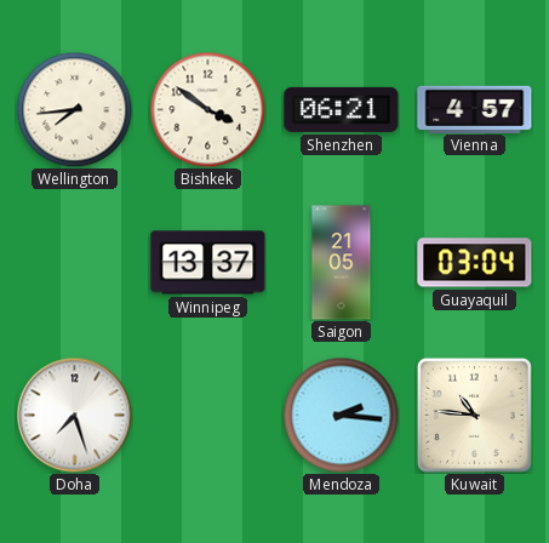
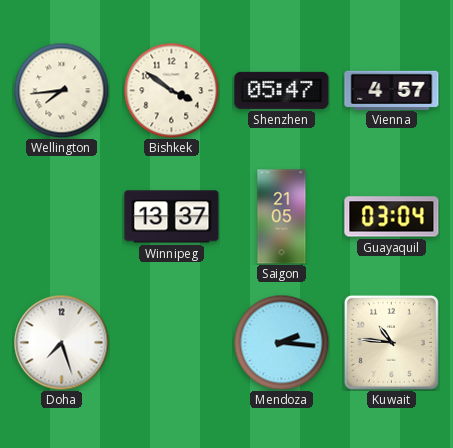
Shenzhen: 06:21 -> 05:47 (282, 90)
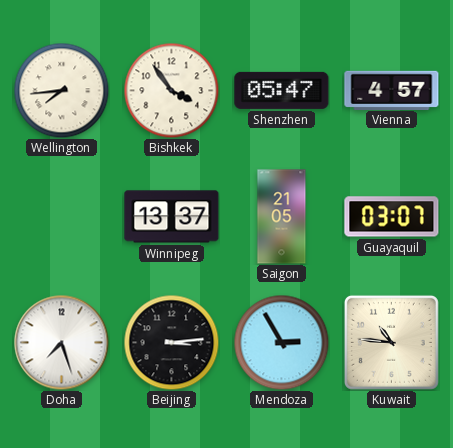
Bishkek: 3:51 -> 3:54 (171, 90)
Guayaquil: 03:04 -> 03:07 (392, 217)
Beijing: none -> 3:14 (171, 342)
Mendoza: 2:16 -> 2:55 (281, 342)
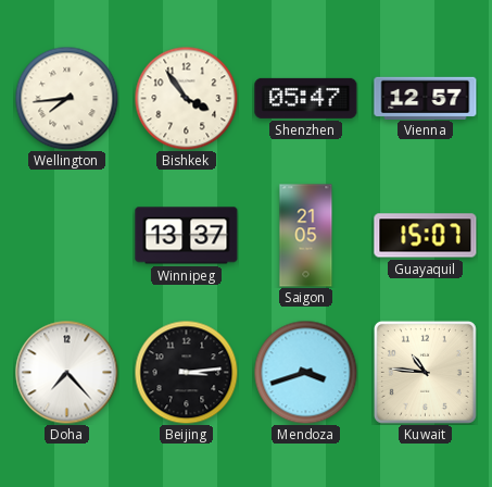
Vienna: 4:57 -> 12:57 (426, 98)
Guayaquil: 03:07 -> 15:07 (426, 236)
Doha: 7:27 -> 7:23 (66, 372)
Mendoza: 2:55 -> 3:42 (305, 372)
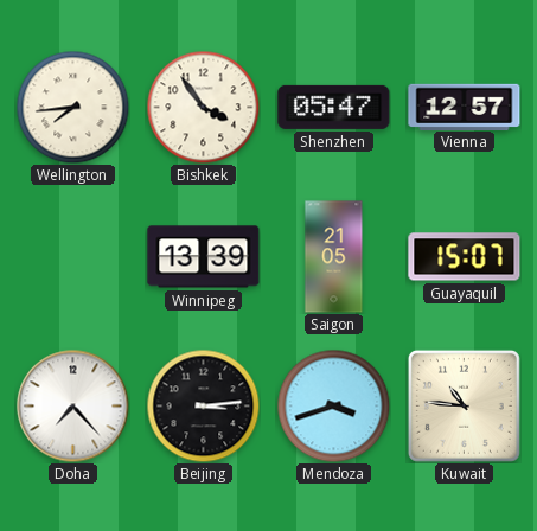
Winnipeg: 13:37 -> 13:39 (204, 257)
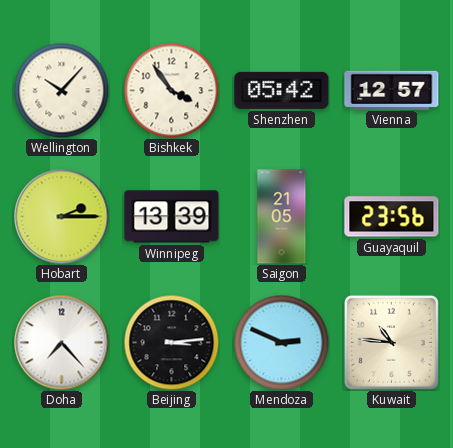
Wellington: 7:44 -> 10:07 (61, 90)
Shenzhen: 05:47 -> 05:42 (282, 90)
Hobart: none -> 2:15 (61, 216)
Guayaquil: 15:07 -> 23:56 (392, 217)
Mendoza: 3:42 -> 2:49 (281, 342)
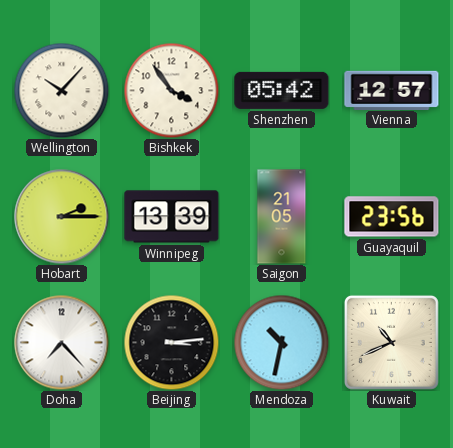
Mendoza: 2:49 -> 10:32 (281, 342)
Kuwait: 10:46 -> 10:41 (391, 342)
